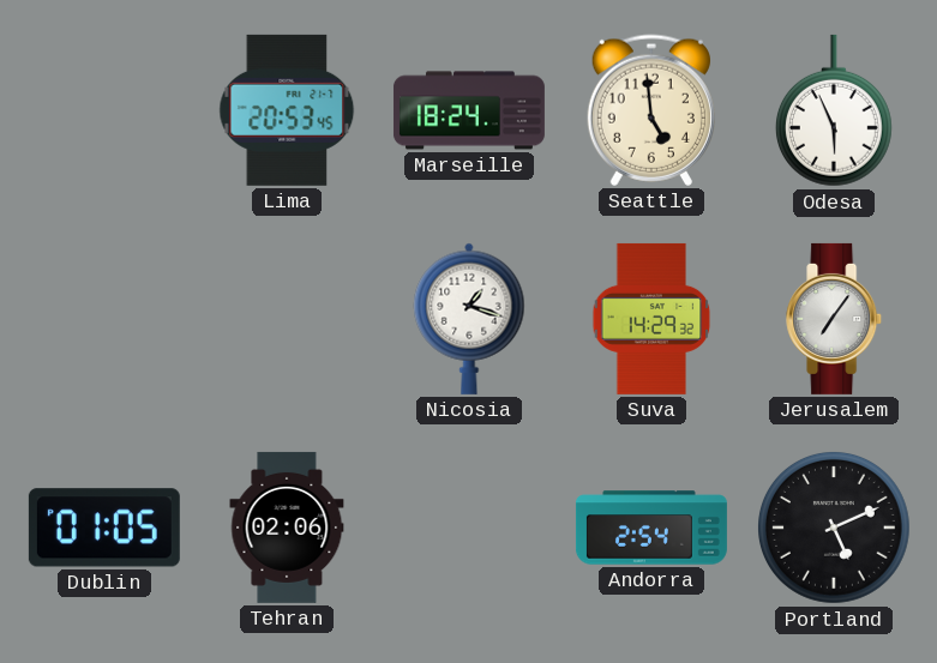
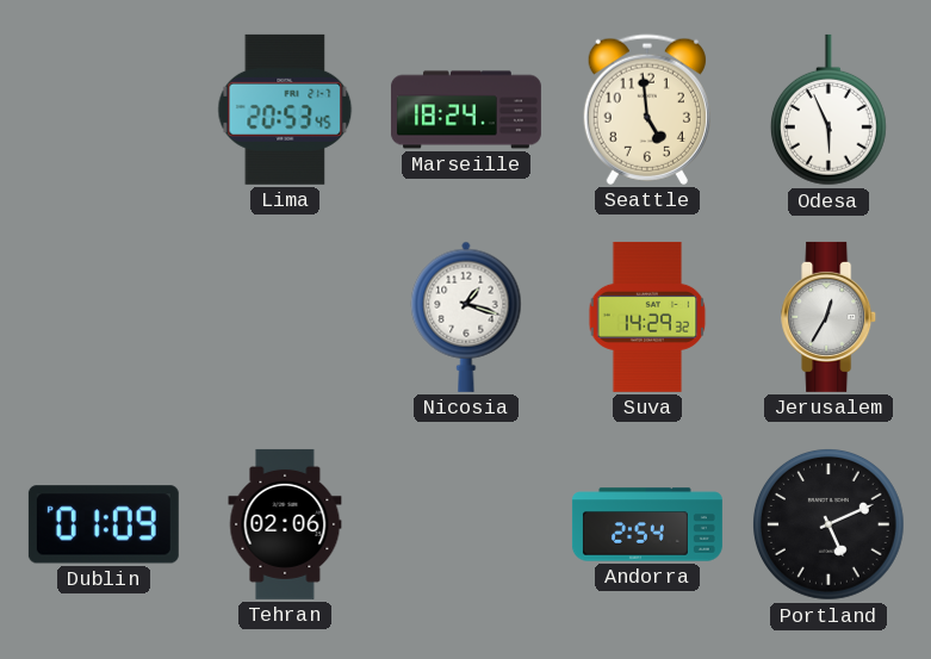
Jerusalem: 7:06 -> 12:35 (830, 317)
Dublin: 01:05 -> 01:09 (104, 524)
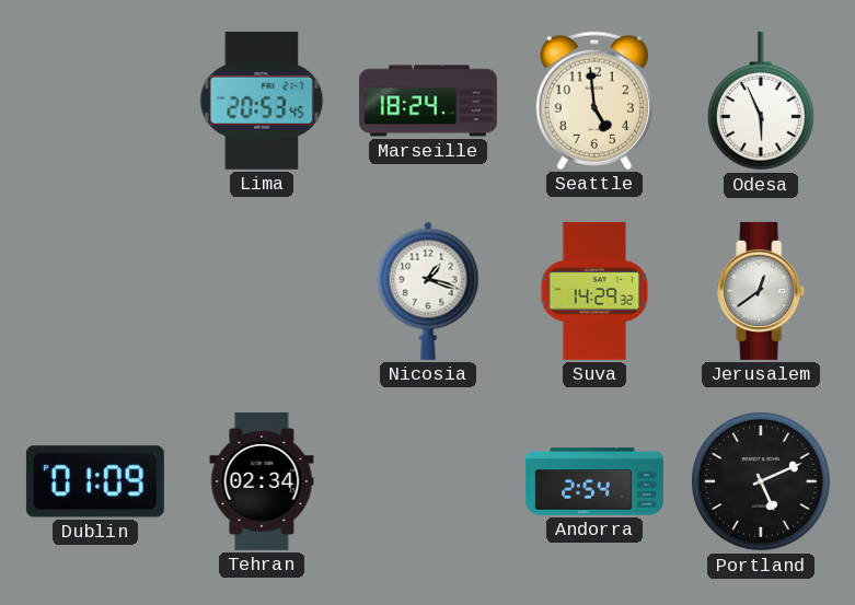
Jerusalem: 12:35 -> 12:39 (762, 291)
Tehran: 02:06 -> 02:34 (262, 481)
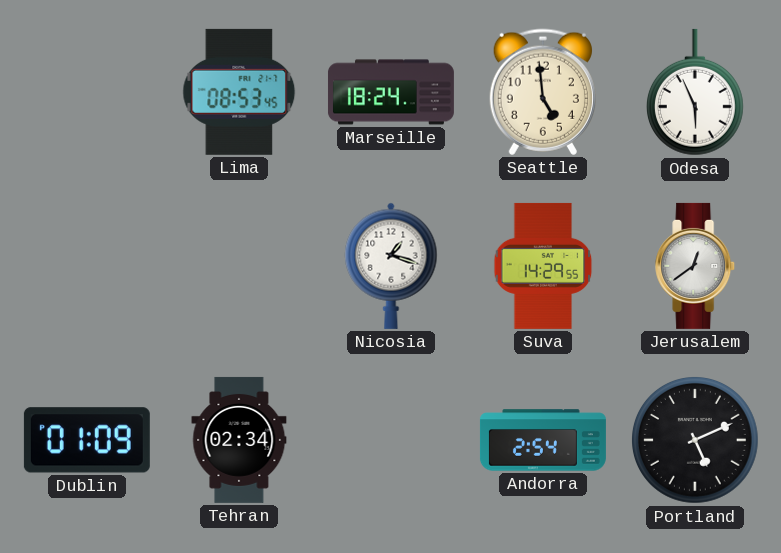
Lima: 20:53 -> 08:53 (239, 92)
Suva: 14:29:32 -> 14:29:55 (543, 266)
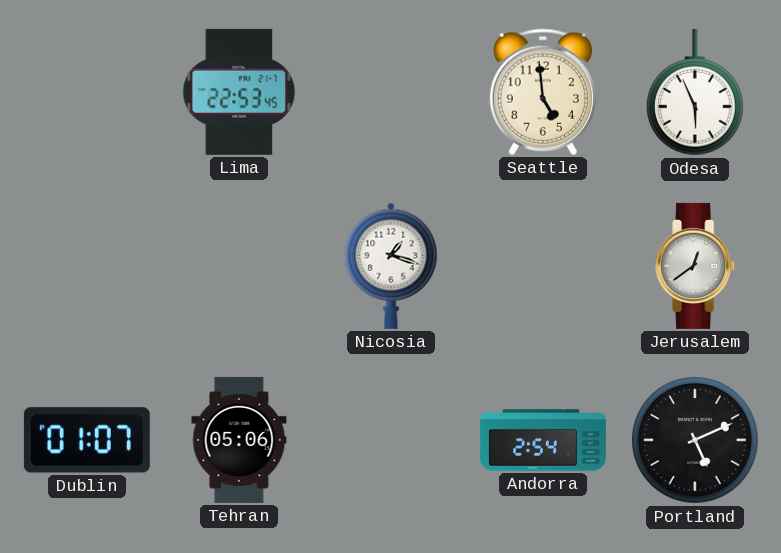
Lima: 08:53 -> 22:53 (239, 92)
Marseille: 18:24 -> none (391, 92)
Suva: 14:29 -> none (543, 266)
Dublin: 01:09 -> 01:07 (87, 440)
Tehran: 02:34 -> 05:06 (239, 440)
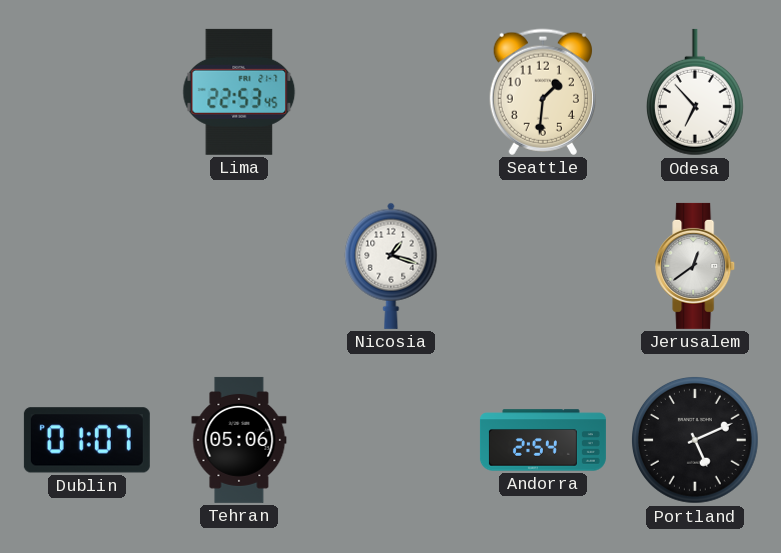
Seattle: 4:59 -> 1:31 (543, 92)
Odesa: 5:56 -> 6:53 (695, 92)
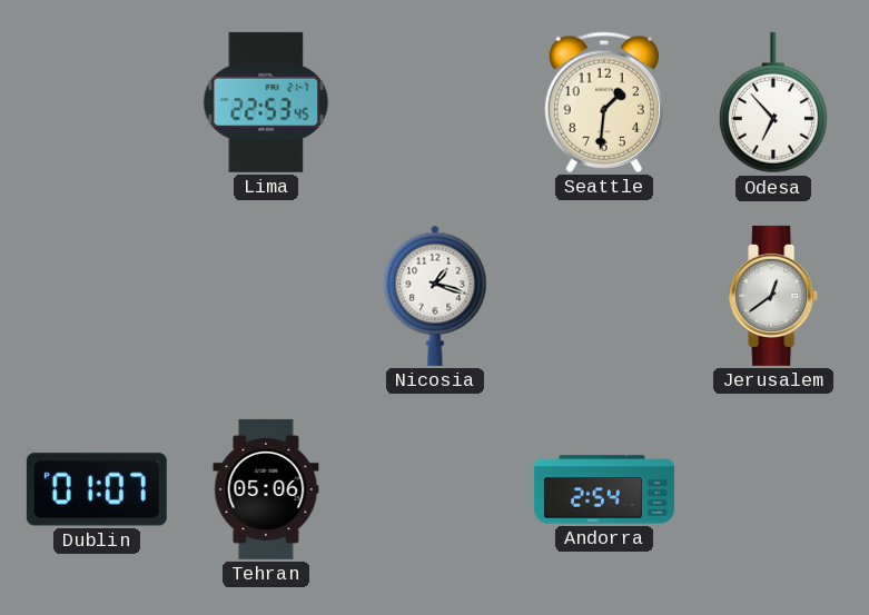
Portland: 5:11 -> none (696, 441)
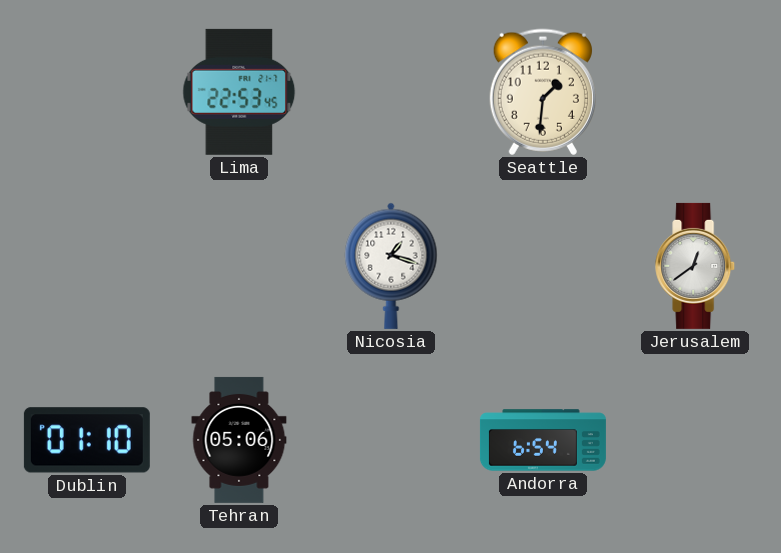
Odesa: 6:53 -> none (773, 102)
Dublin: 01:07 -> 01:10 (87, 440)
Andorra: 2:54 -> 6:54 (543, 440)
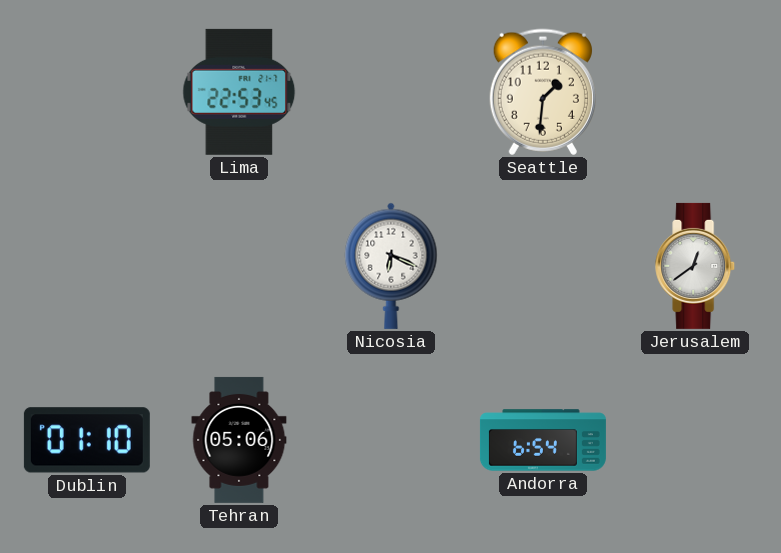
Nicosia: 1:18 -> 6:19 (391, 266)
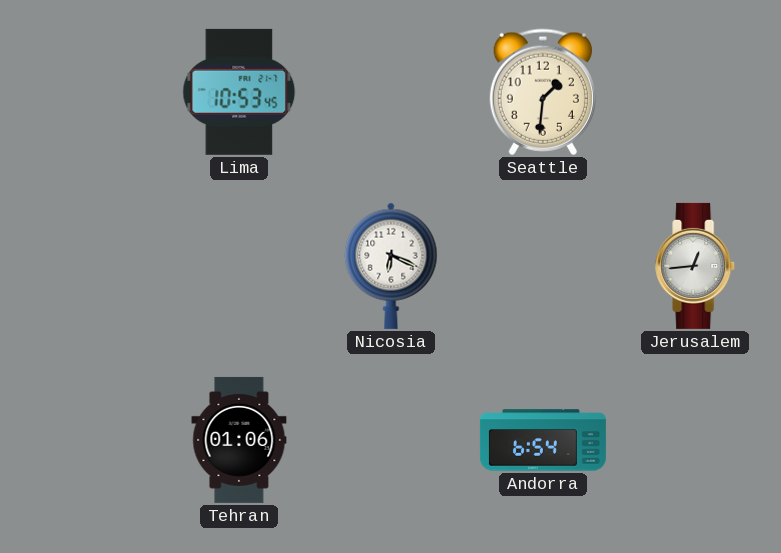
Lima: 22:53 -> 10:53 (239, 92)
Jerusalem: 12:39 -> 12:44 (696, 266)
Dublin: 01:10 -> none (87, 440)
Tehran: 05:06 -> 01:06 (239, 440)
